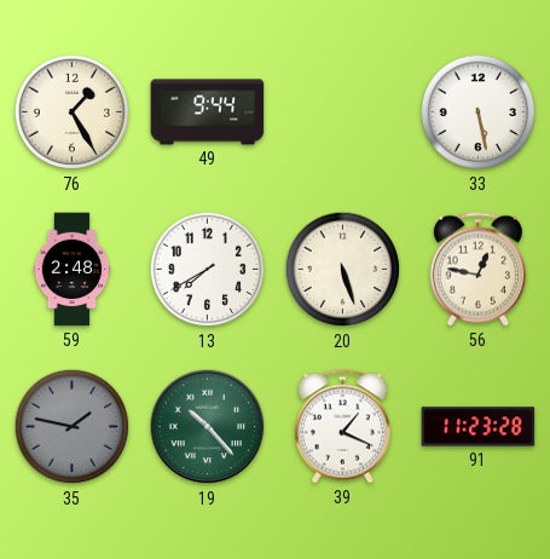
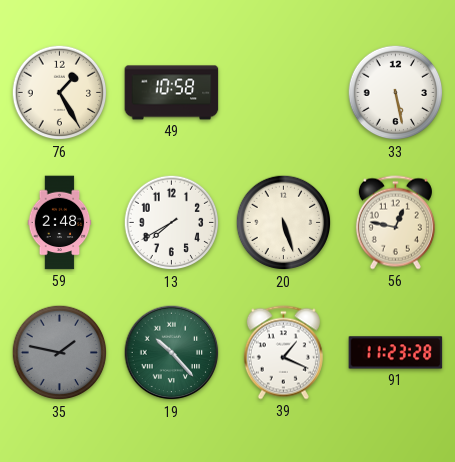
49: 9:44 -> 10:58 (172, 93)
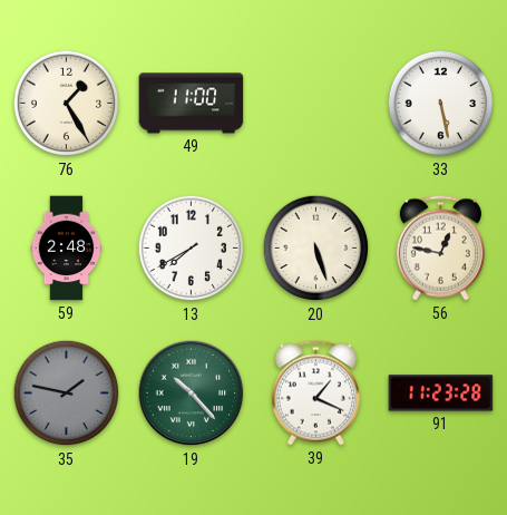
49: 10:58 -> 11:00 (192, 104)
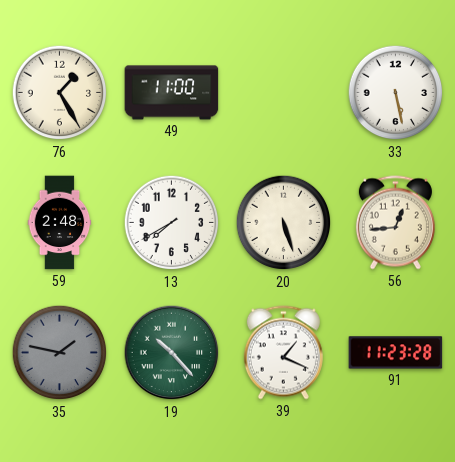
56: 12:47 -> 12:44 (395, 223)
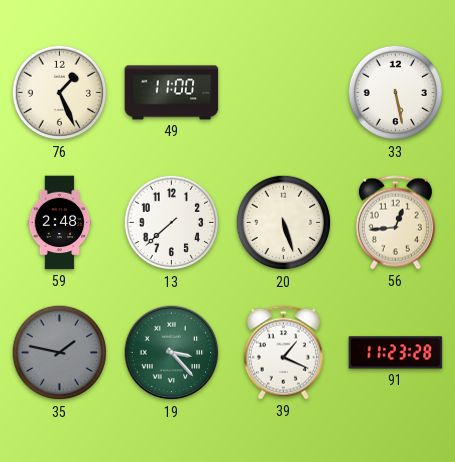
76: 1:25 -> 1:26 (60, 93)
13: 7:40 -> 7:38 (172, 223)
19: 10:23 -> 3:23 (172, 353)
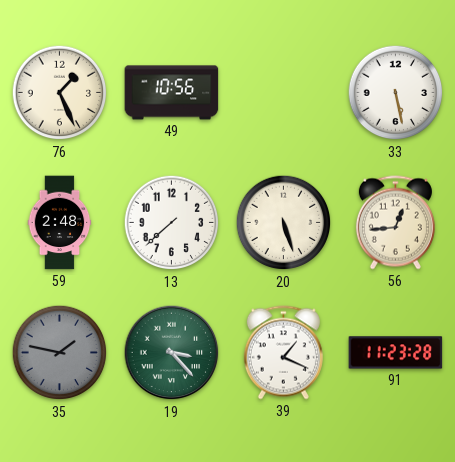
49: 11:00 -> 10:56 (172, 93)
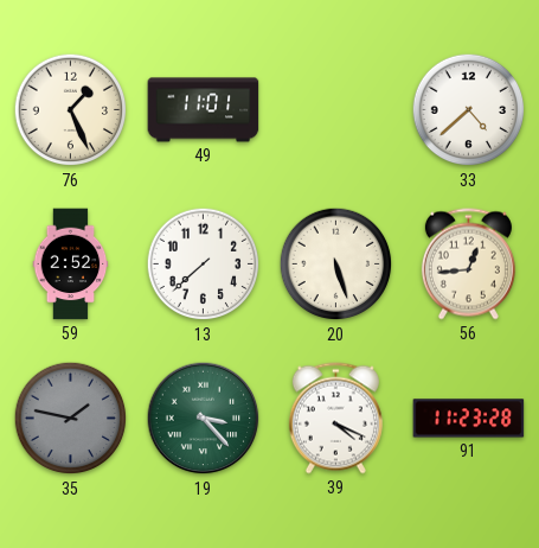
49: 10:56 -> 11:01 (204, 110)
33: 5:28 -> 4:38 (469, 110)
59: 2:48 -> 2:52 (71, 265)
39: 1:19 -> 4:19 (335, 419)
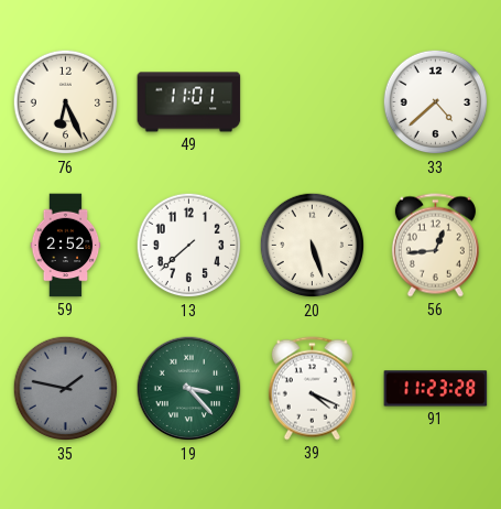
76: 1:26 -> 6:26 (66, 102)
